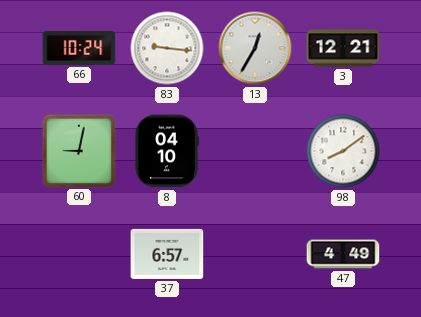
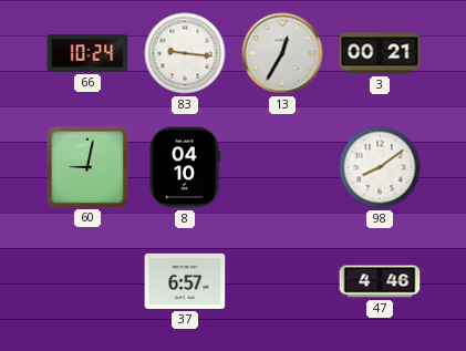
3: 12:21 -> 00:21 (380, 53)
47: 4:49 -> 4:46 (380, 281)
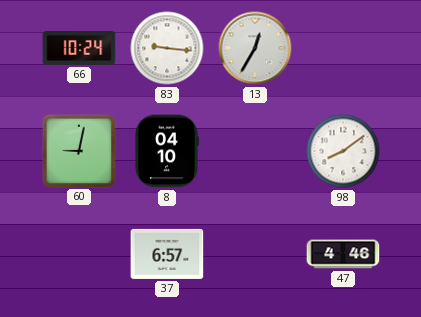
3: 00:21 -> none (380, 53)
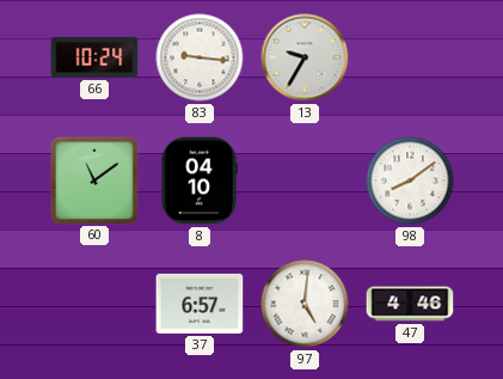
13: 12:35 -> 9:35 (305, 57)
60: 9:02 -> 11:09 (93, 179)
97: none -> 5:01 (305, 304)
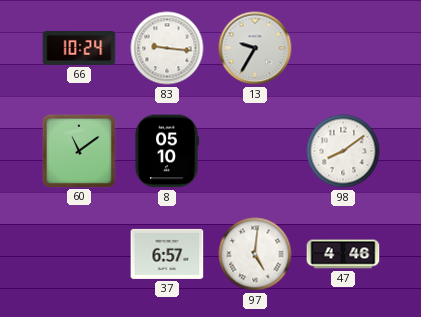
8: 04:10 -> 05:10 (167, 151)
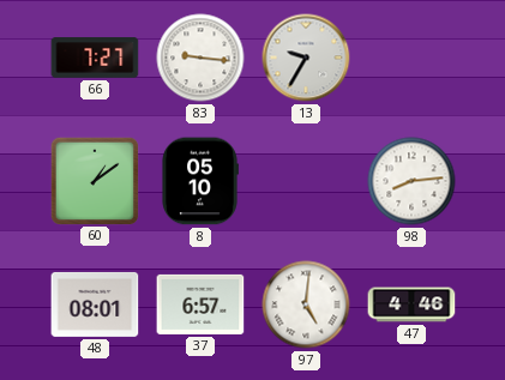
66: 10:24 -> 7:27 (95, 58)
60: 11:09 -> 1:09 (94, 180)
98: 8:09 -> 8:14 (411, 181)
48: none -> 08:01 (95, 304)
